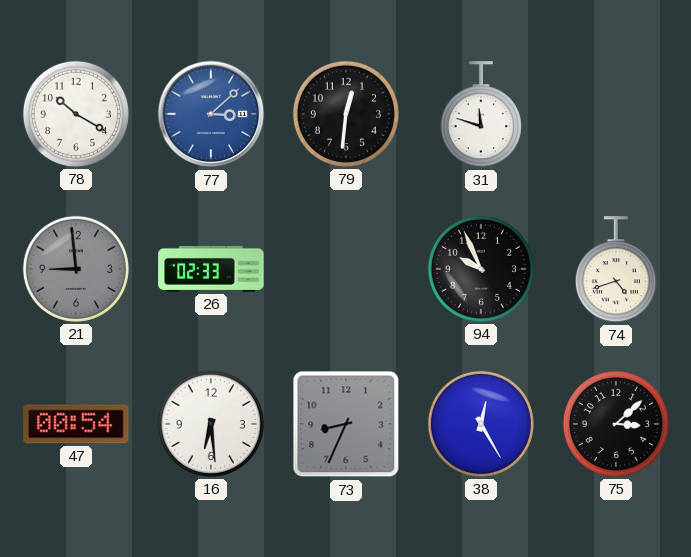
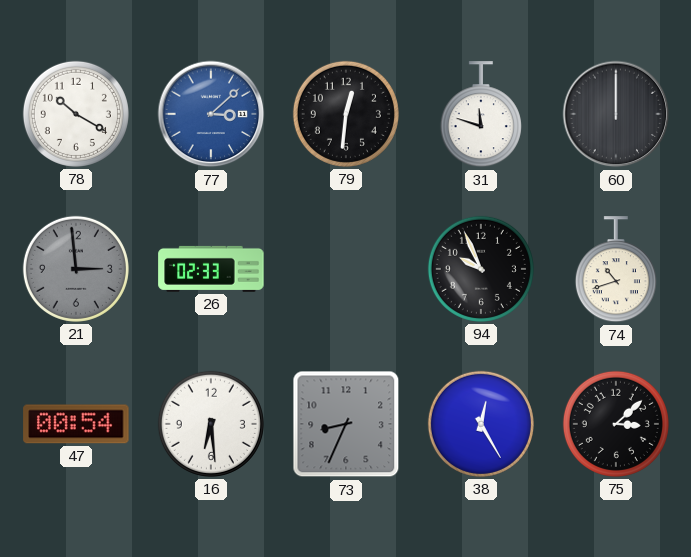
60: none -> 12:00 (616, 114)
21: 8:59 -> 2:59 (76, 269)
74: 4:42 -> 10:42 (616, 270)
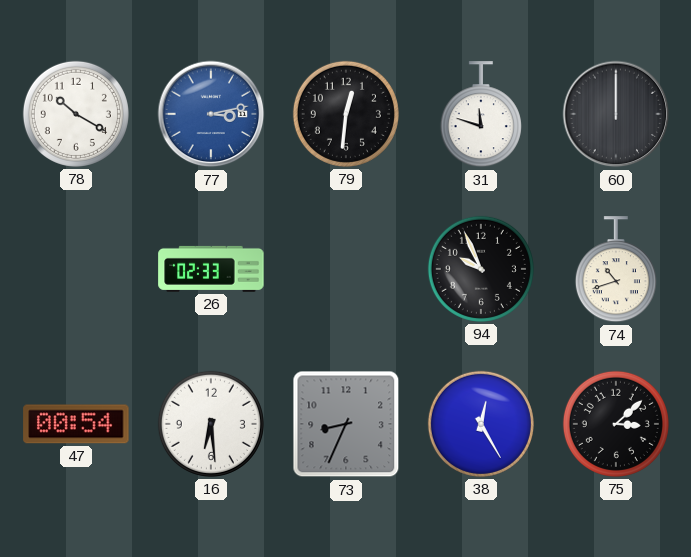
77: 3:08 -> 3:13 (211, 114)
21: 2:59 -> none (76, 269)
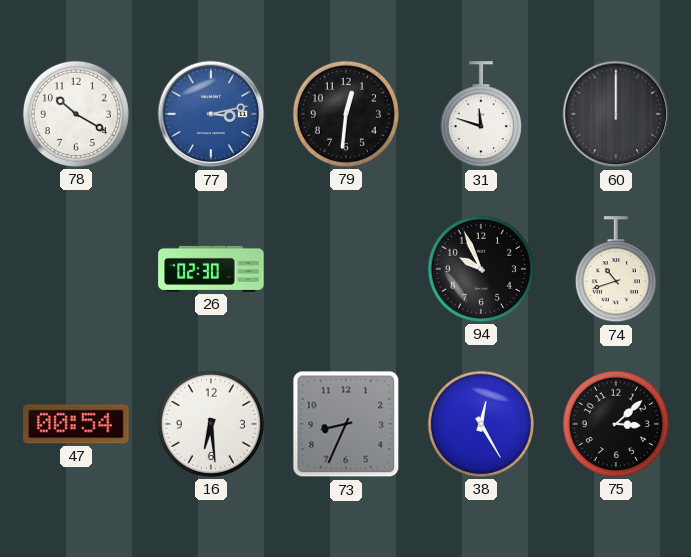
26: 02:33 -> 02:30 (211, 269)
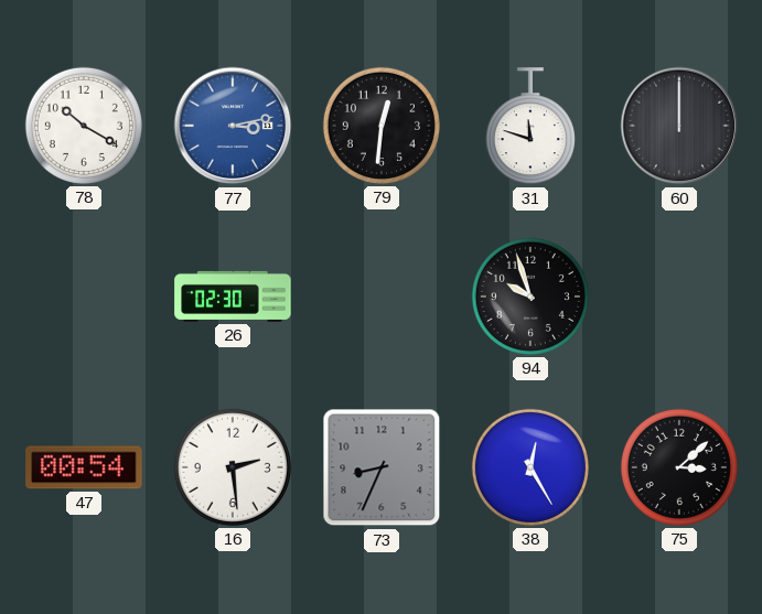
94: 9:56 -> 9:57 (530, 297)
74: 10:42 -> none (616, 270)
16: 6:29 -> 2:29 (233, 467)
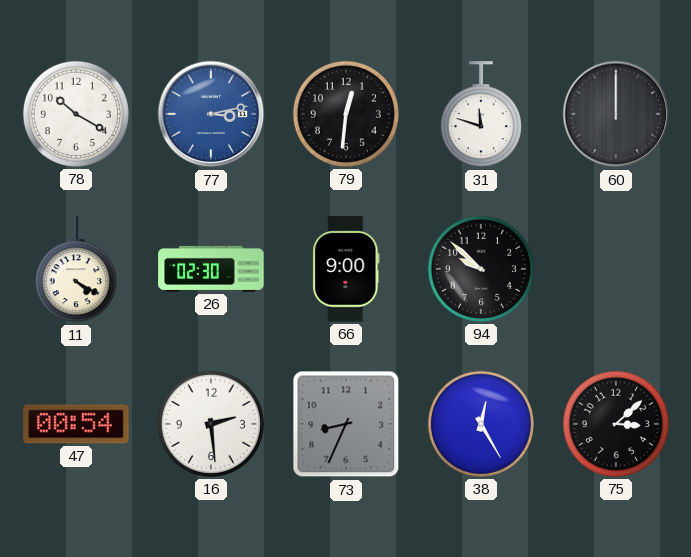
11: none -> 4:20 (76, 270)
66: none -> 9:00 (346, 269)
94: 9:57 -> 9:52 (481, 269)
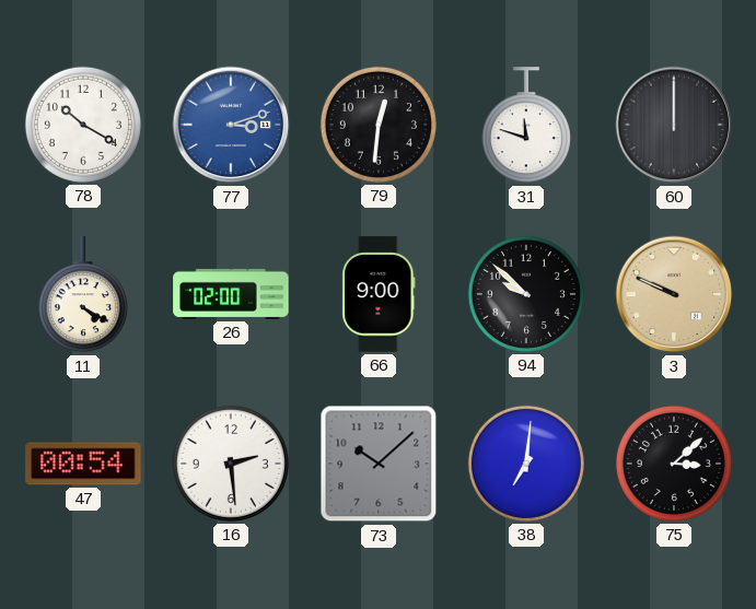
77: 3:13 -> 3:12 (231, 125)
26: 02:30 -> 02:00 (231, 294)
3: none -> 9:49 (674, 294)
73: 8:34 -> 10:08 (379, 464)
38: 12:25 -> 7:01 (526, 464)
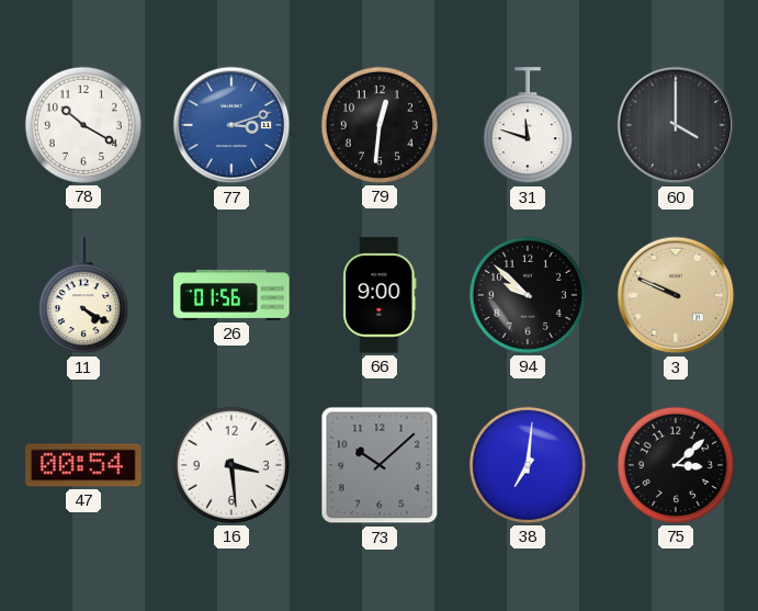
60: 12:00 -> 4:00 (676, 125)
26: 02:00 -> 01:56 (231, 295)
16: 2:29 -> 3:29 (231, 465)
